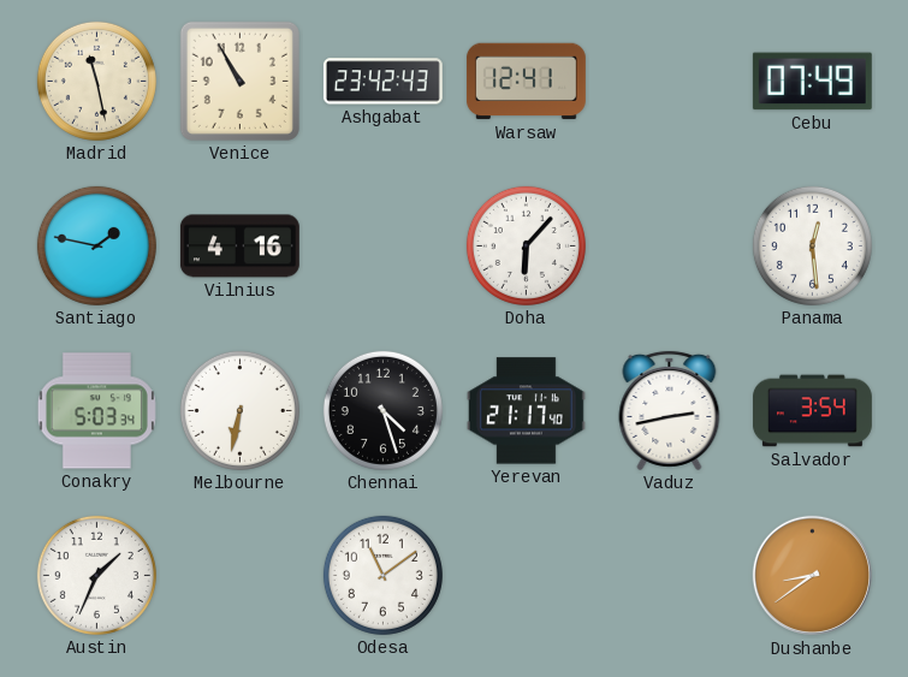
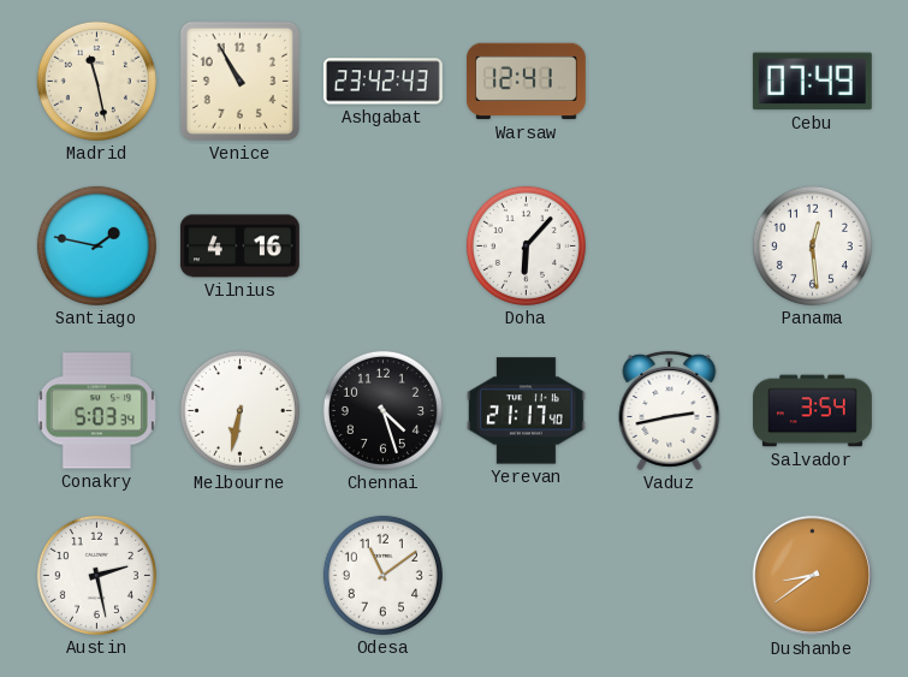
Austin: 1:34 -> 2:28 (96, 575)
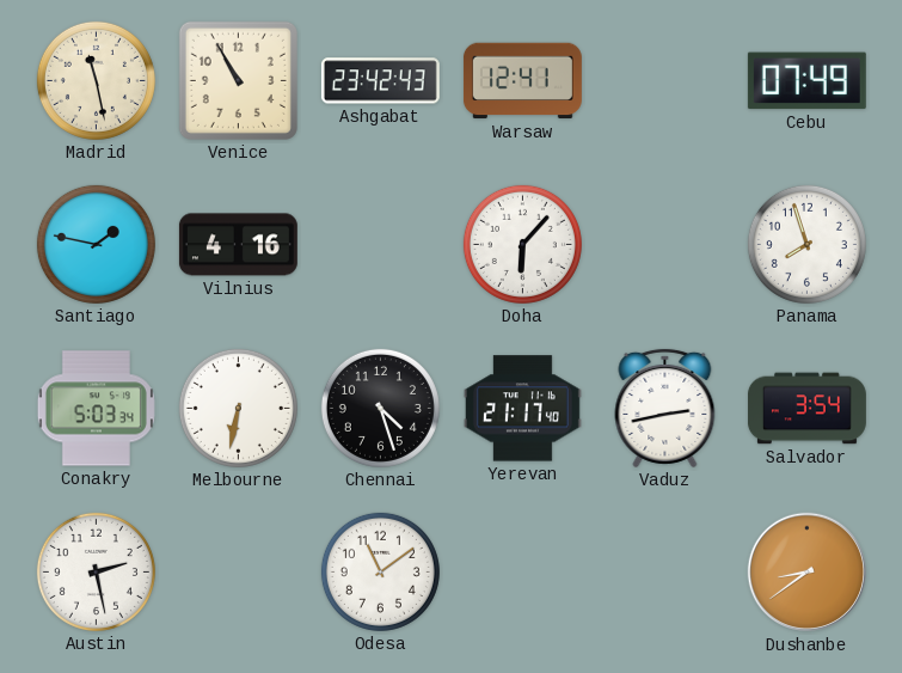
Panama: 12:29 -> 7:57 (806, 244)
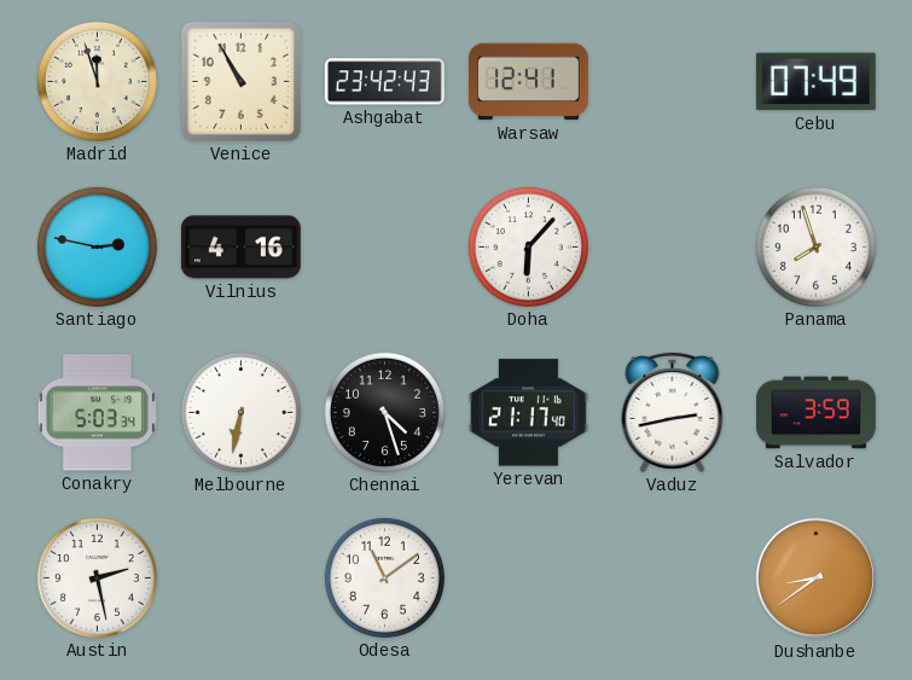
Madrid: 11:28 -> 11:57 (97, 81)
Santiago: 1:47 -> 2:47 (97, 246)
Salvador: 3:54 -> 3:59 (817, 413)
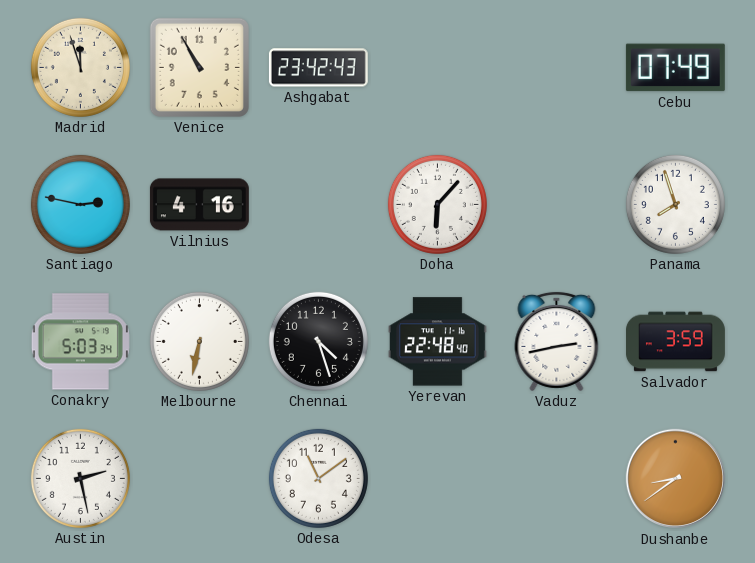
Warsaw: 12:41 -> none (528, 82)
Yerevan: 21:17 -> 22:48 (437, 342)
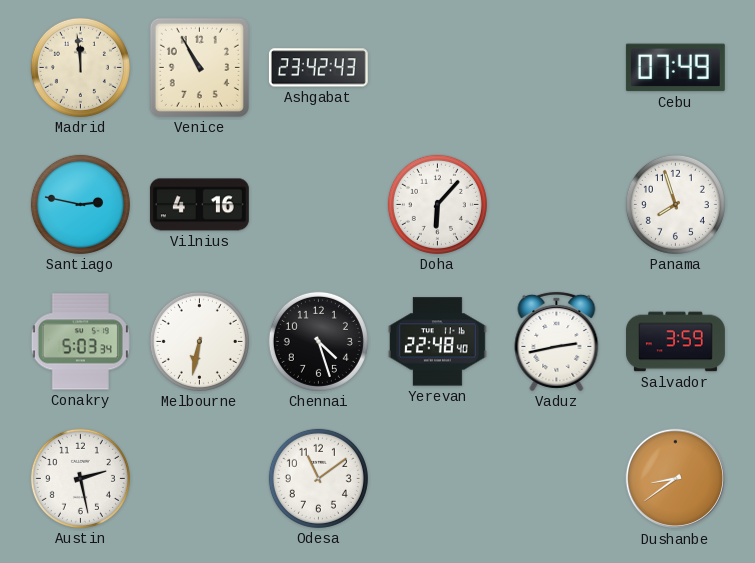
Madrid: 11:57 -> 11:59 (80, 67)
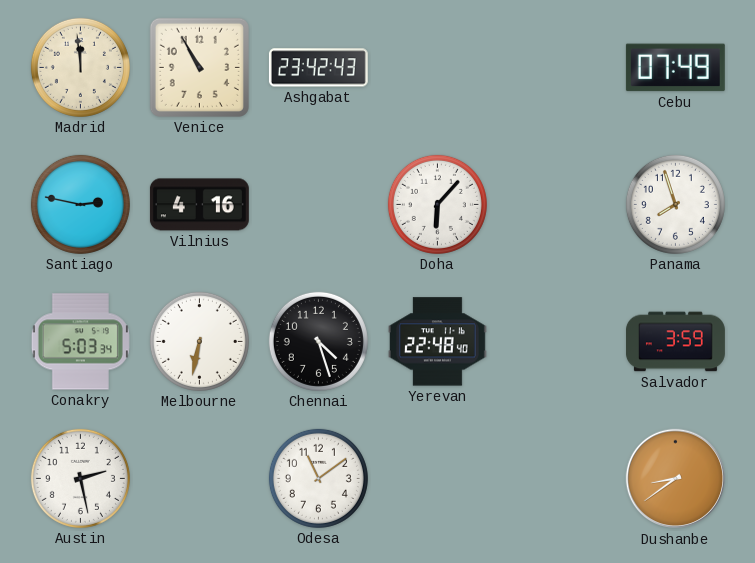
Vaduz: 2:43 -> none (557, 341)
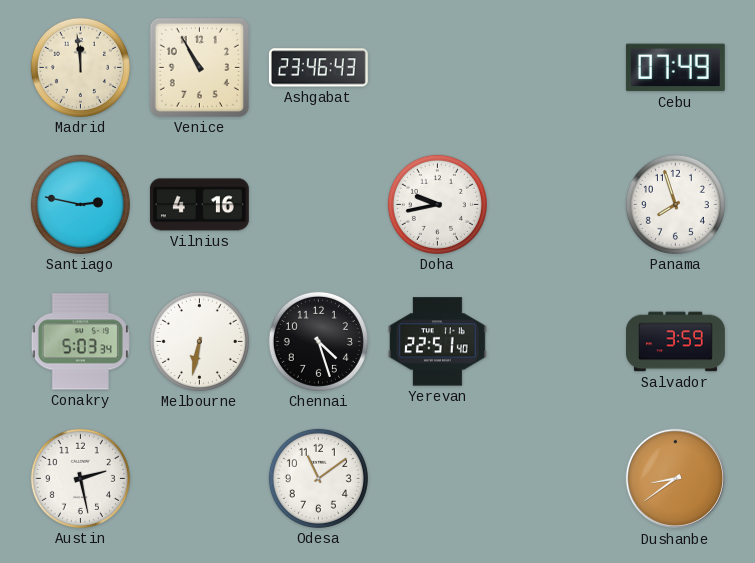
Ashgabat: 23:42 -> 23:46 (318, 68)
Doha: 6:07 -> 9:43 (437, 204)
Yerevan: 22:48 -> 22:51 (437, 342)
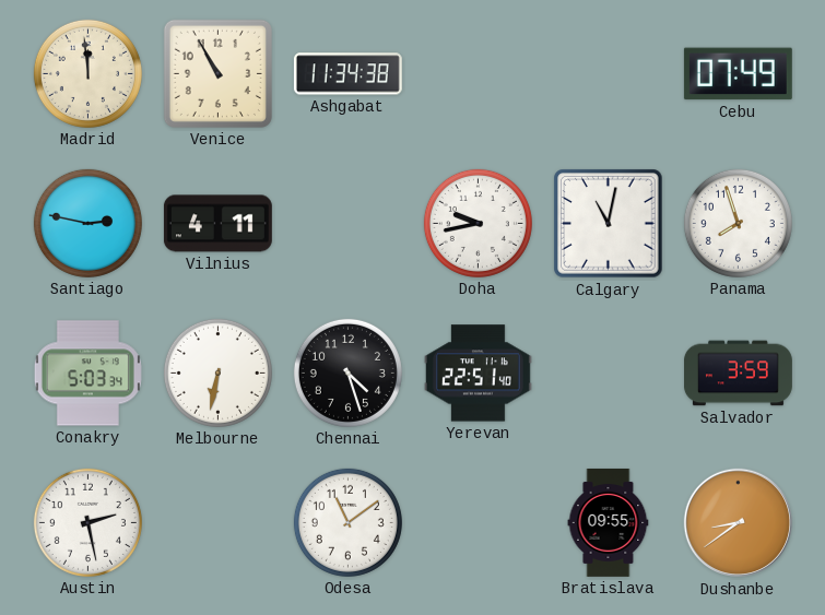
Ashgabat: 23:46 -> 11:34 (347, 74)
Vilnius: 4:16 -> 4:11 (217, 224)
Calgary: none -> 11:02 (609, 224)
Bratislava: none -> 09:55 (609, 522)
